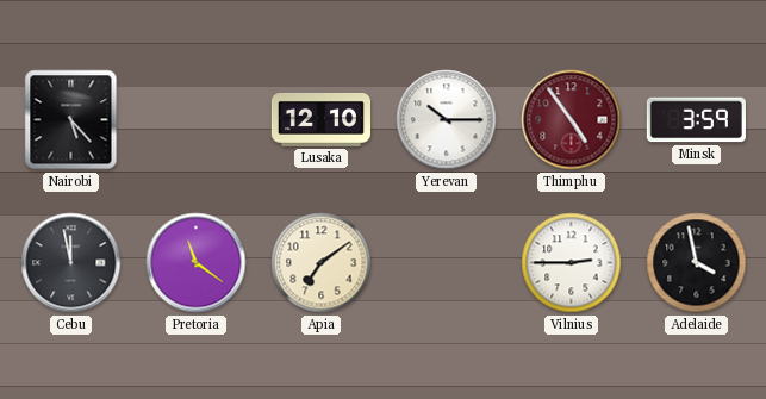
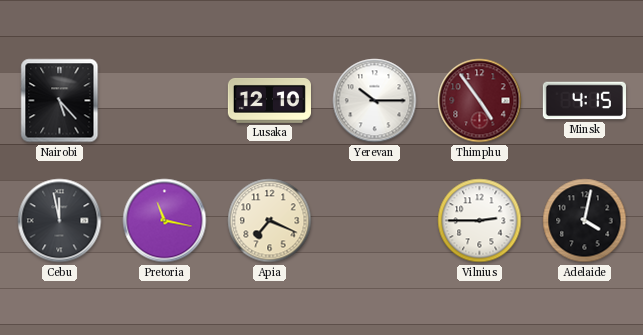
Minsk: 3:59 -> 4:15 (584, 101)
Pretoria: 11:21 -> 11:17 (165, 221)
Apia: 7:09 -> 7:19 (270, 221)
Adelaide: 3:58 -> 4:02 (585, 221)
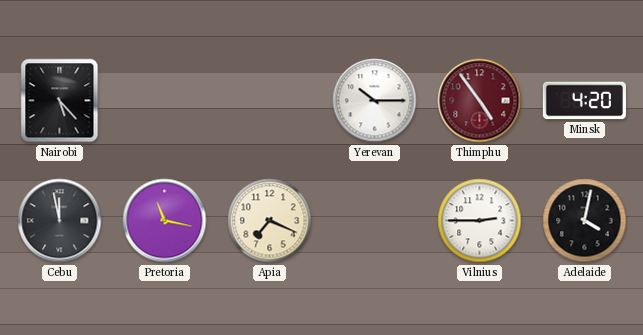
Lusaka: 12:10 -> none (269, 100)
Minsk: 4:15 -> 4:20 (584, 101)
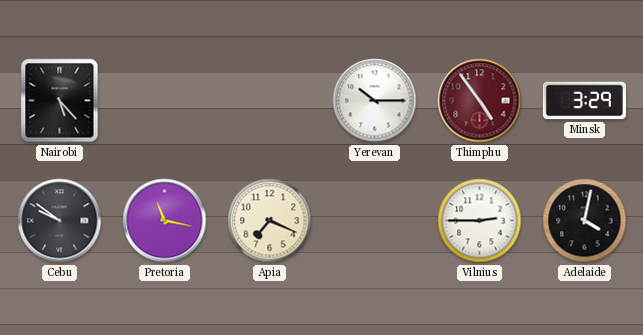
Minsk: 4:20 -> 3:29 (584, 101)
Cebu: 11:58 -> 9:51 (60, 221)
